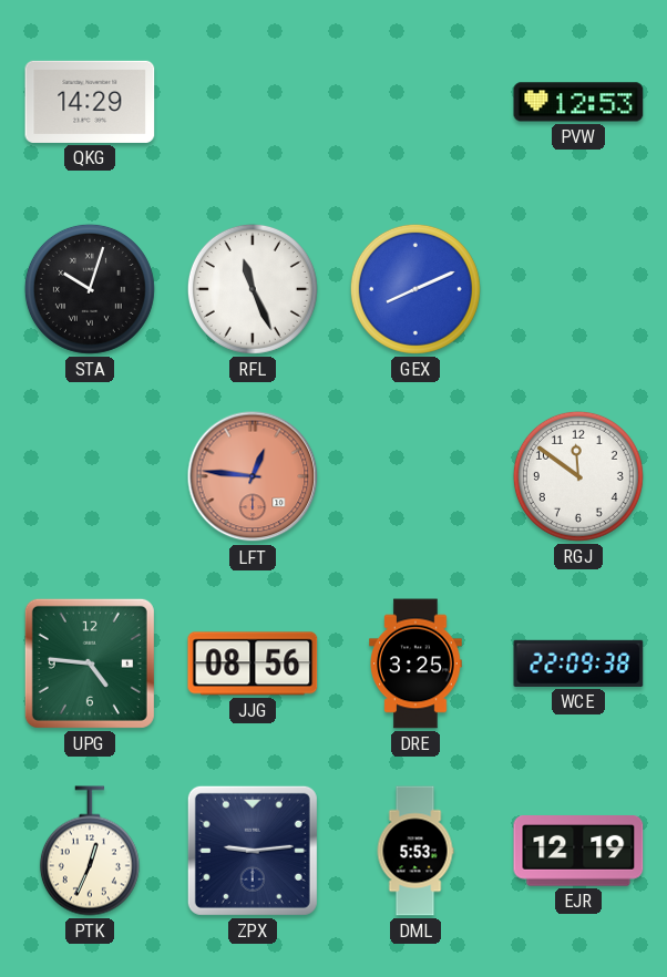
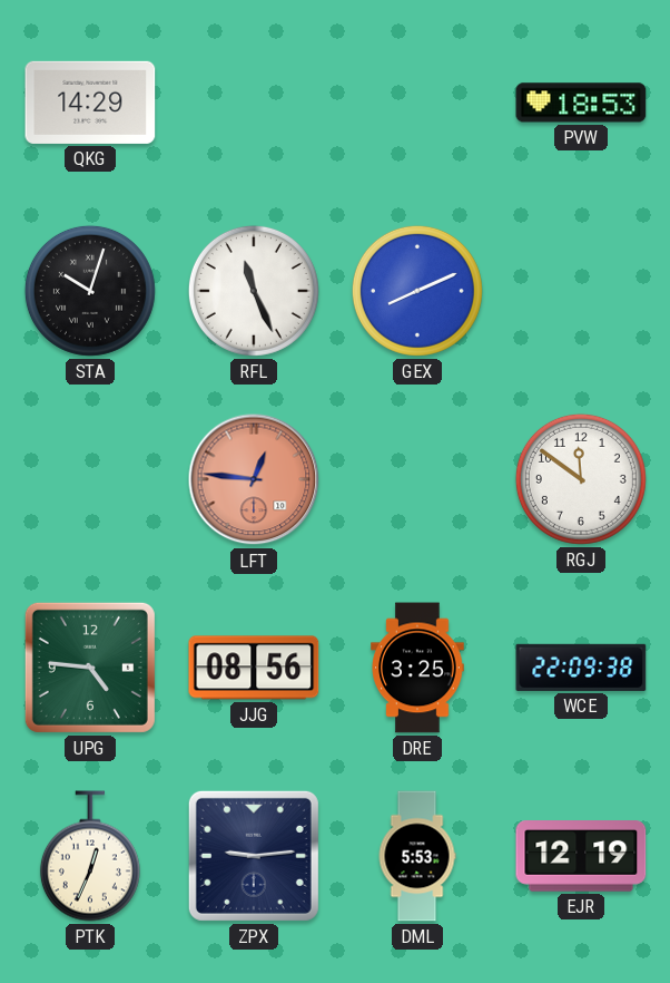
PVW: 12:53 -> 18:53 (581, 103)
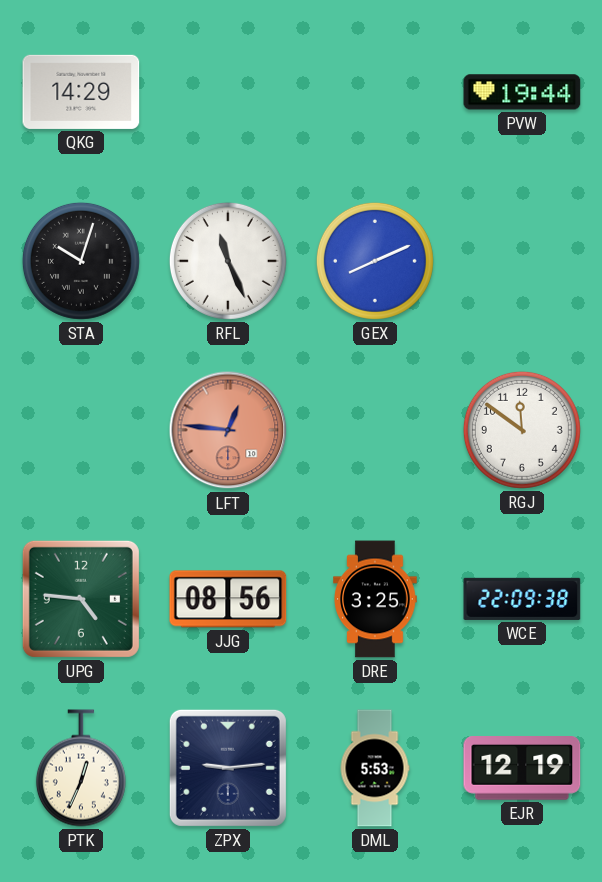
PVW: 18:53 -> 19:44 (522, 92)
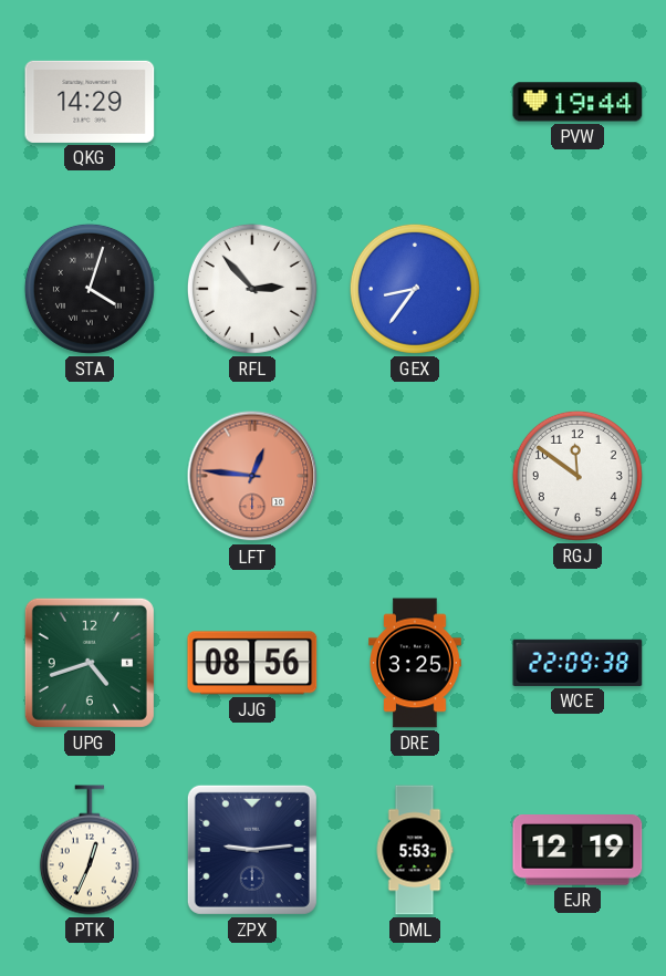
STA: 10:03 -> 4:03 (90, 289)
RFL: 11:26 -> 2:53 (252, 289)
GEX: 8:11 -> 8:36 (415, 289)
UPG: 4:46 -> 4:42 (90, 663)
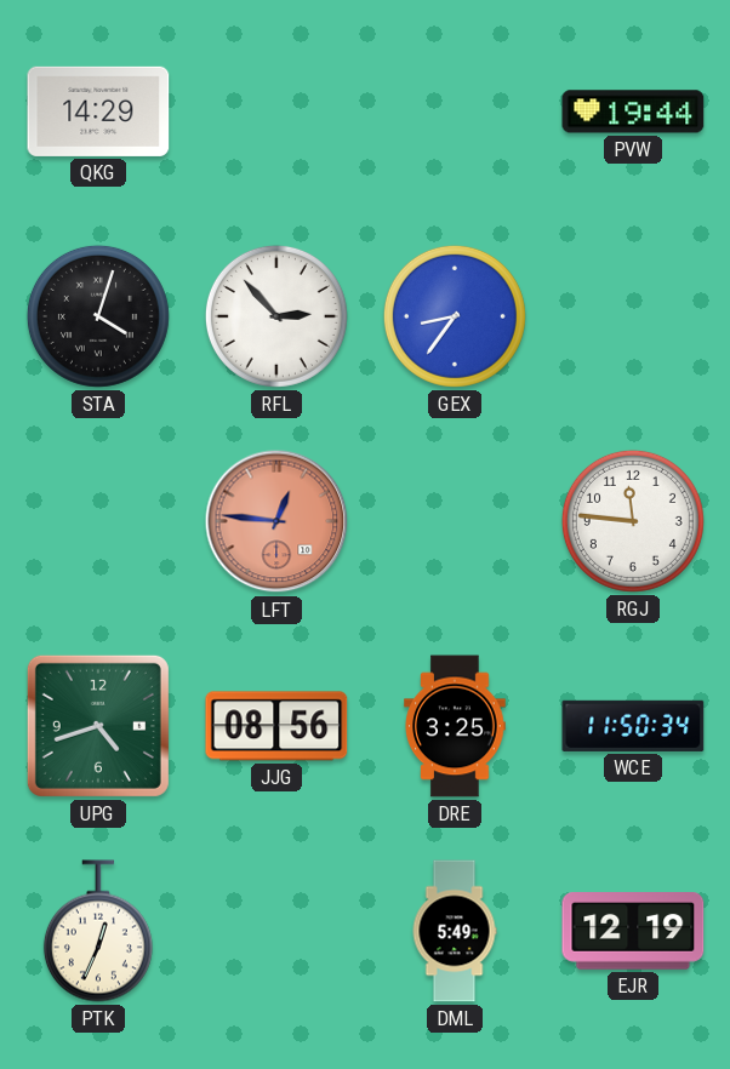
RGJ: 11:51 -> 11:46 (633, 521)
WCE: 22:09 -> 11:50 (633, 726)
ZPX: 9:14 -> none (252, 850)
DML: 5:53 -> 5:49 (455, 931)
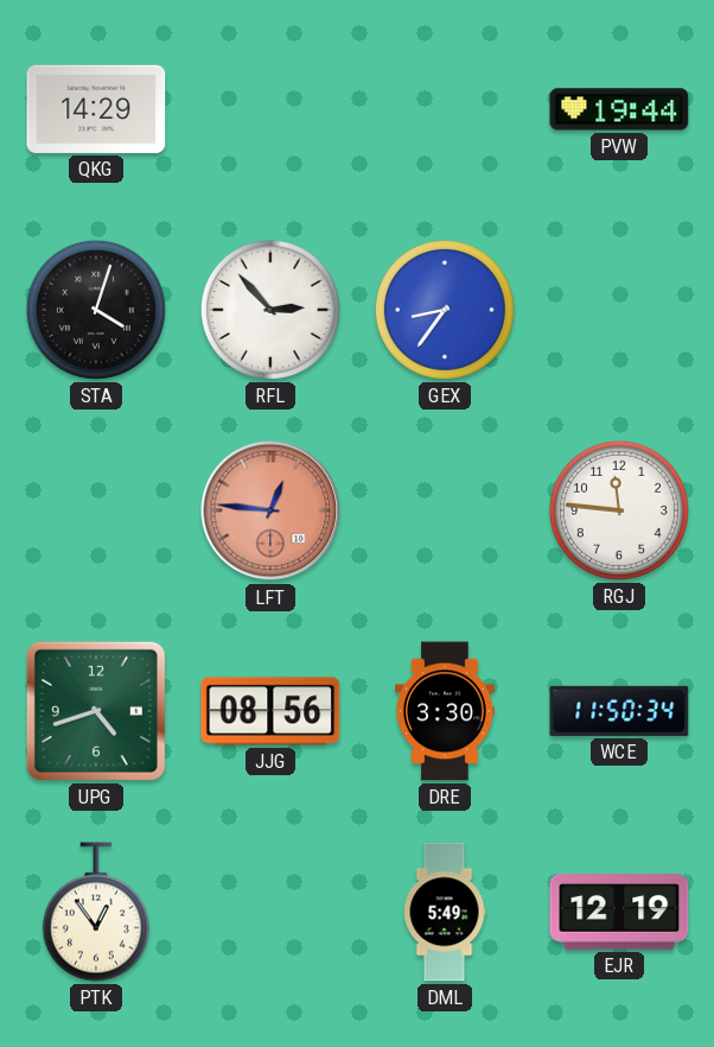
DRE: 3:25 -> 3:30 (445, 711)
PTK: 12:34 -> 12:54 (96, 912)
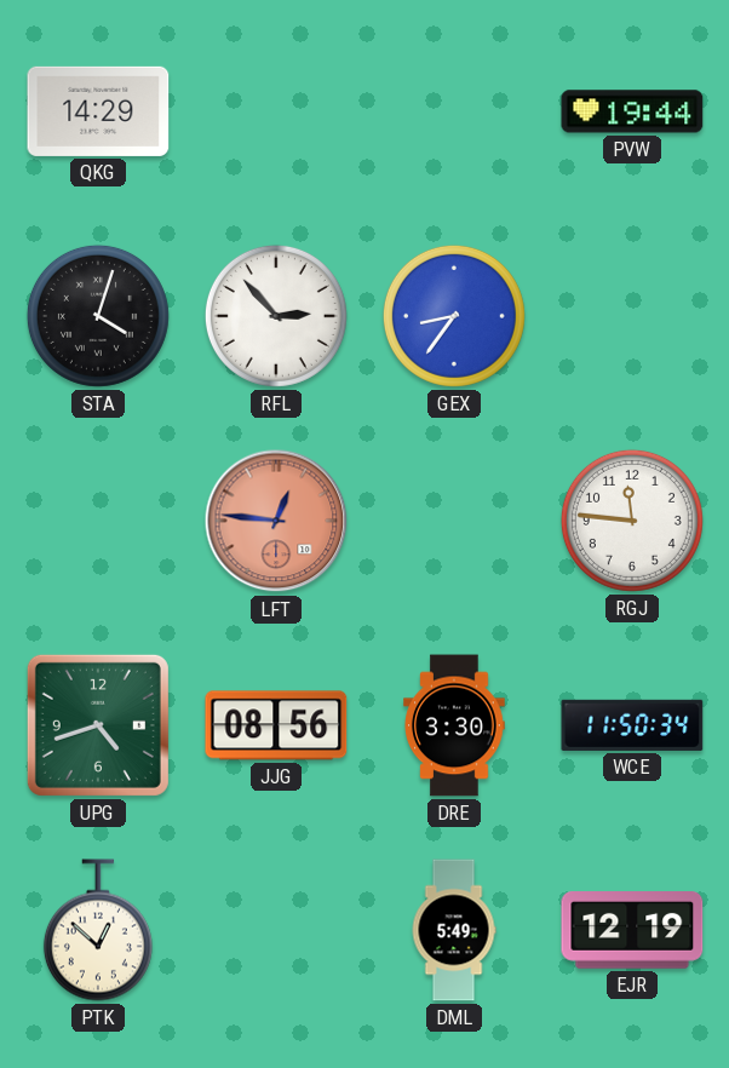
PTK: 12:54 -> 12:52 (98, 930)
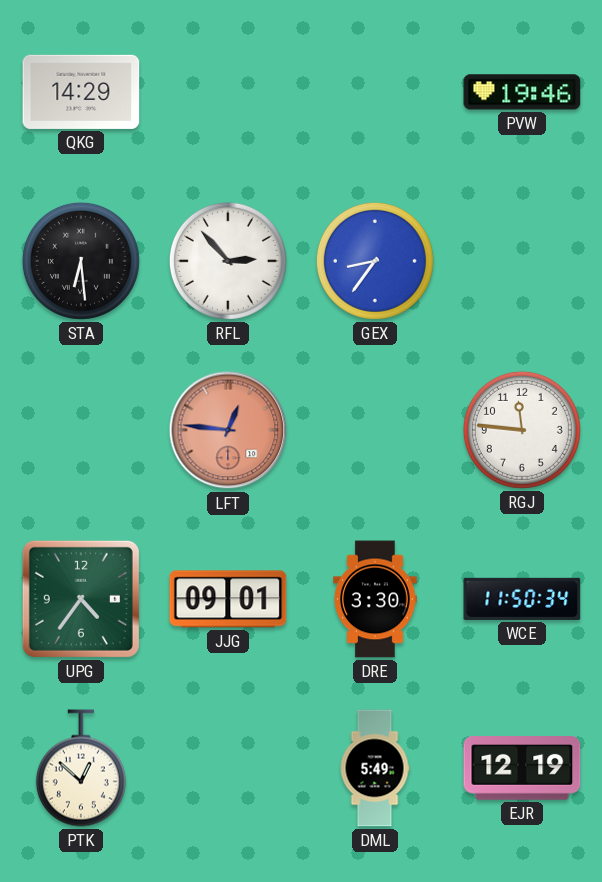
PVW: 19:44 -> 19:46 (522, 92)
STA: 4:03 -> 6:29 (81, 261)
UPG: 4:42 -> 4:36 (81, 599)
JJG: 08:56 -> 09:01 (228, 599)
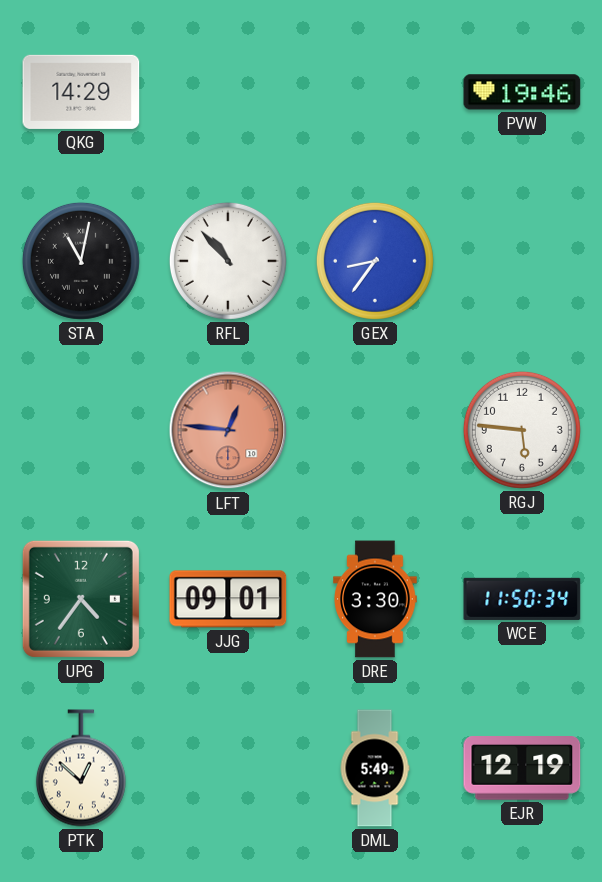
STA: 6:29 -> 11:02 (81, 261)
RFL: 2:53 -> 10:53 (228, 261)
RGJ: 11:46 -> 5:46 (522, 430)
